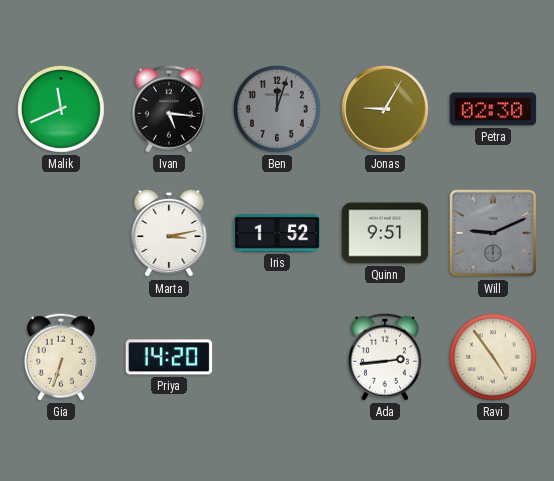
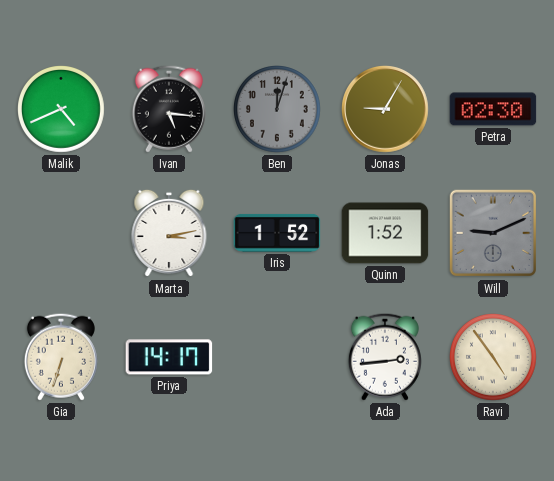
Malik: 11:41 -> 4:41 (62, 110)
Quinn: 9:51 -> 1:52 (385, 233)
Priya: 14:20 -> 14:17 (169, 357)
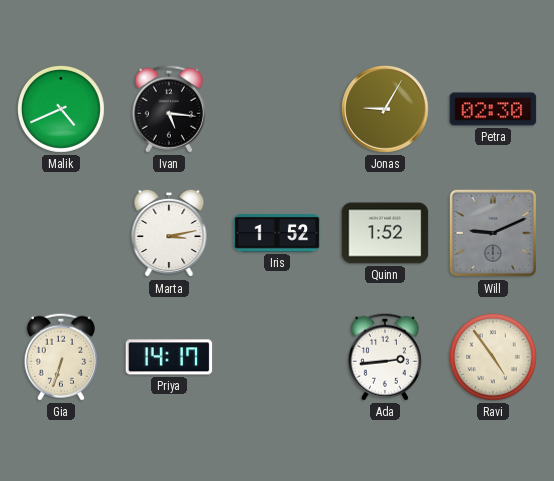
Ben: 12:03 -> none (278, 110)
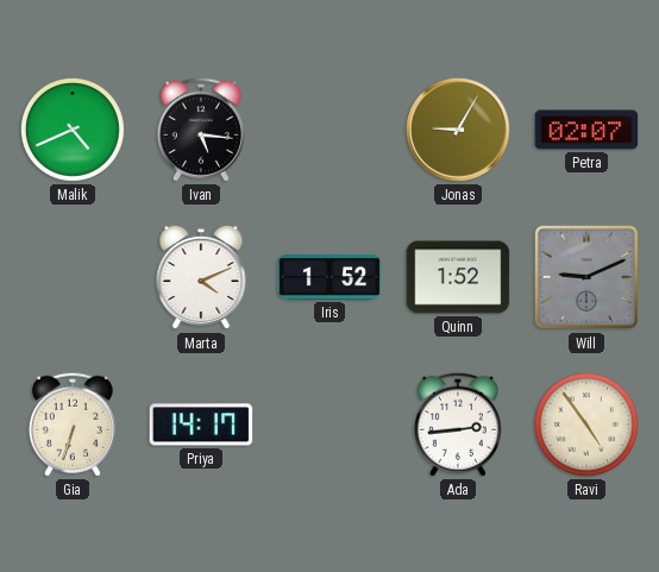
Petra: 02:30 -> 02:07 (586, 130)
Marta: 3:13 -> 4:11 (201, 277)
